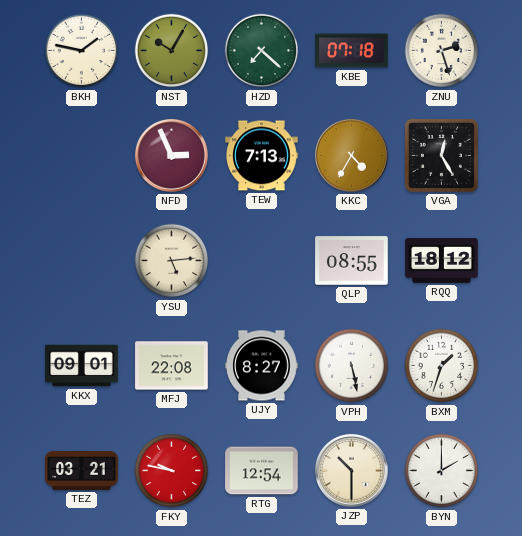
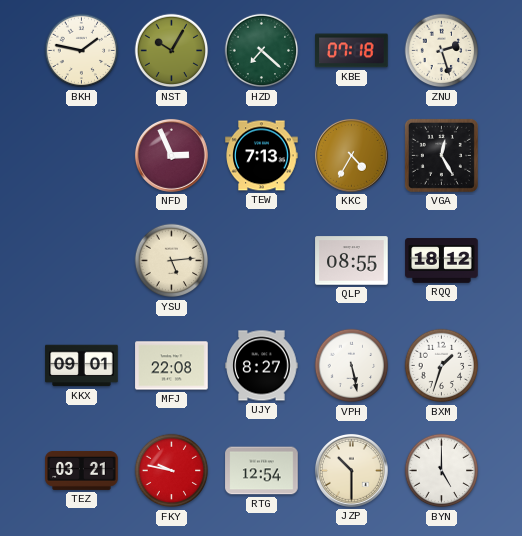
BYN: 2:00 -> 5:00 (442, 471)
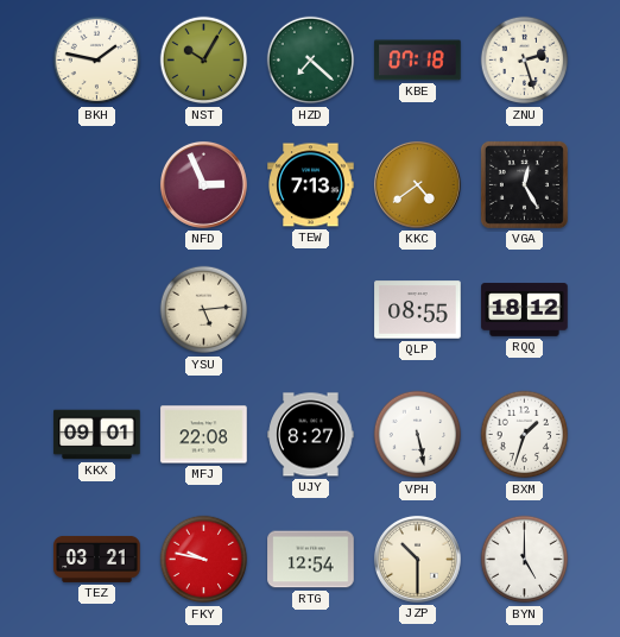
KKC: 4:35 -> 4:39 (417, 184)
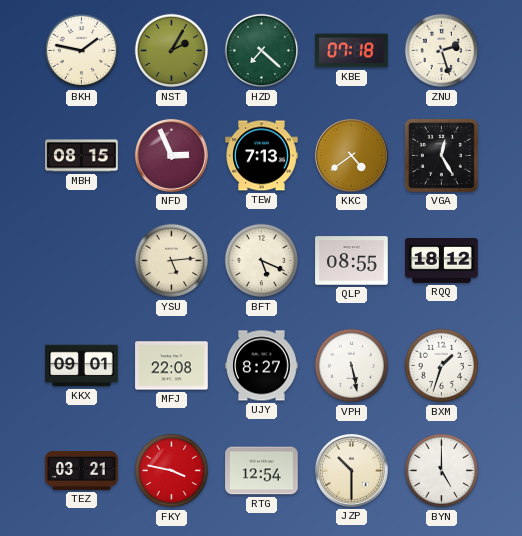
NST: 10:05 -> 2:05 (172, 51)
MBH: none -> 08:15 (82, 156)
BFT: none -> 5:19 (262, 261)
FKY: 9:47 -> 3:47 (172, 471)
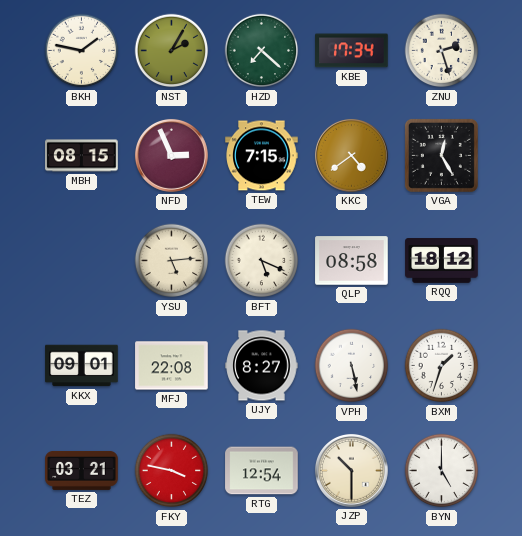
KBE: 07:18 -> 17:34 (352, 51)
TEW: 7:13 -> 7:15 (262, 156)
QLP: 08:55 -> 08:58 (352, 261)
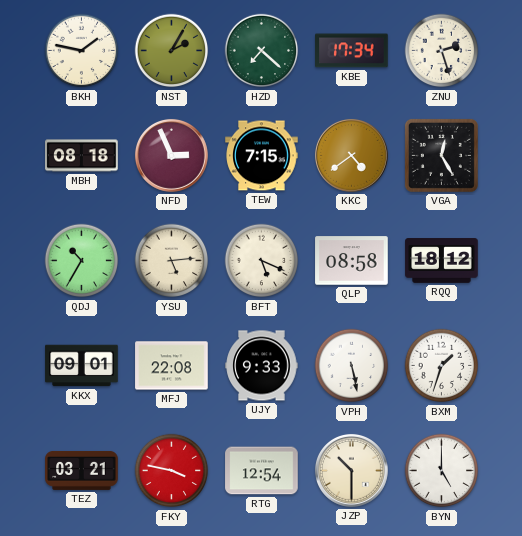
MBH: 08:15 -> 08:18 (82, 156)
QDJ: none -> 10:35 (82, 261)
UJY: 8:27 -> 9:33 (262, 366)
